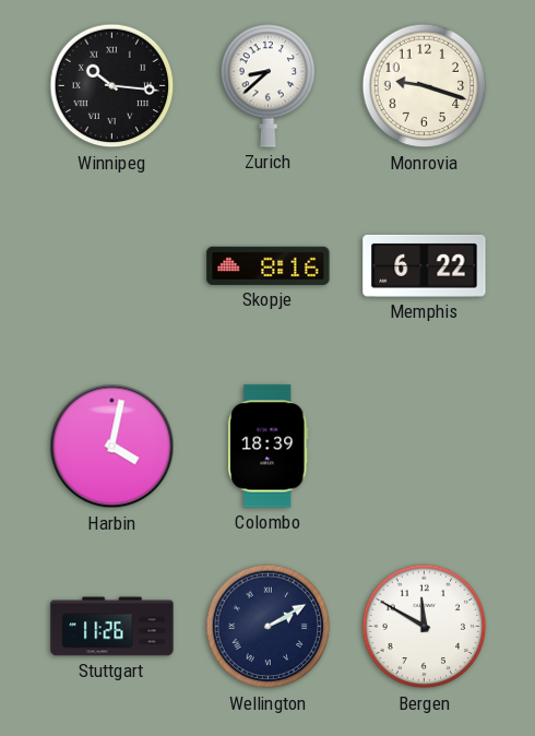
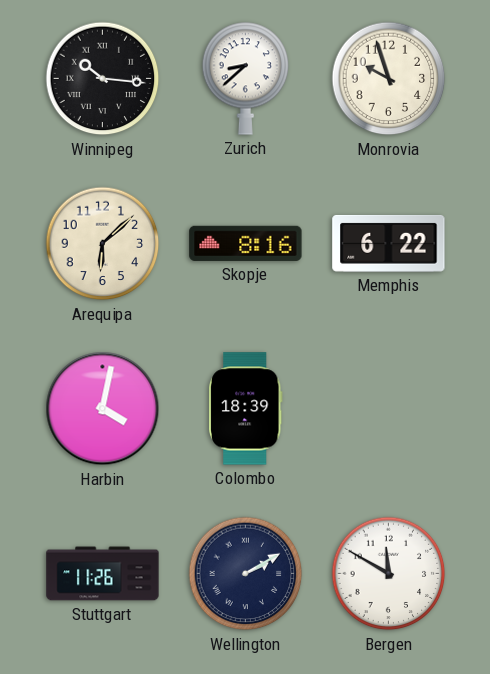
Monrovia: 9:18 -> 9:57 (389, 79)
Arequipa: none -> 6:08 (103, 244)
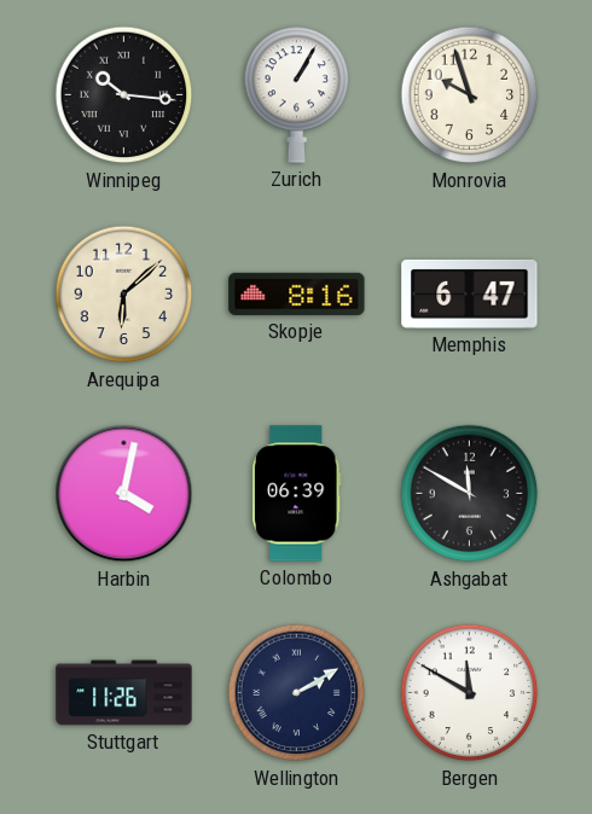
Zurich: 8:38 -> 1:05 (297, 94)
Memphis: 6:22 -> 6:47 (470, 293)
Colombo: 18:39 -> 06:39 (296, 494)
Ashgabat: none -> 11:50 (470, 494)
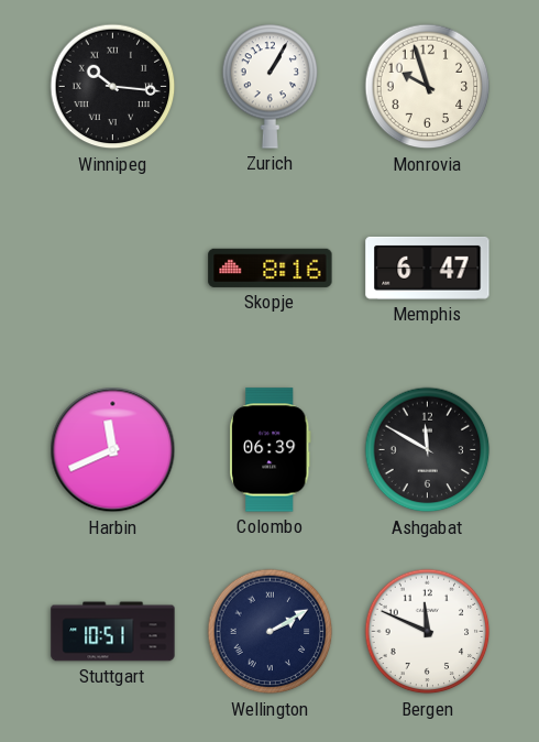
Arequipa: 6:08 -> none (124, 295)
Harbin: 4:02 -> 11:41 (113, 450)
Stuttgart: 11:26 -> 10:51 (113, 632)
Bergen: 11:50 -> 11:49 (428, 632)
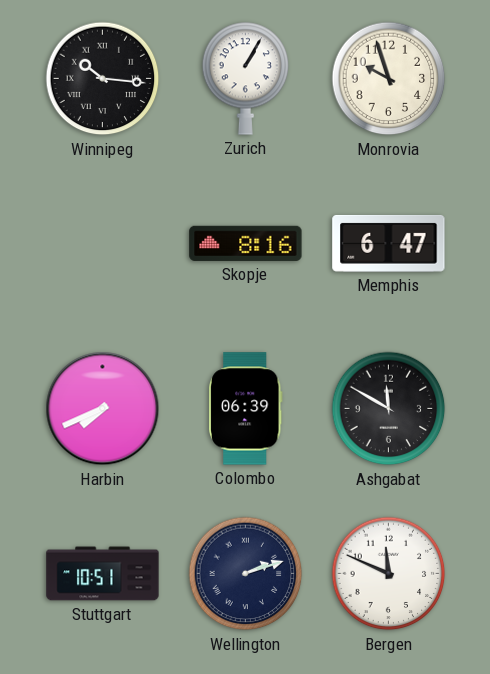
Harbin: 11:41 -> 7:41 (103, 409)
Wellington: 2:10 -> 2:12 (246, 574)
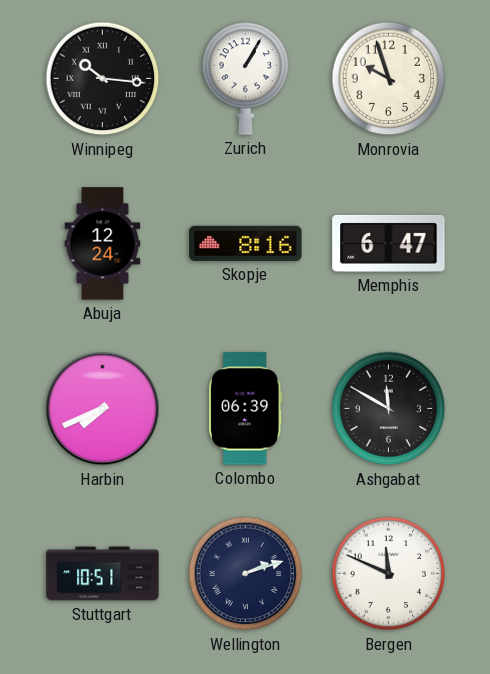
Abuja: none -> 12:24 (103, 244)
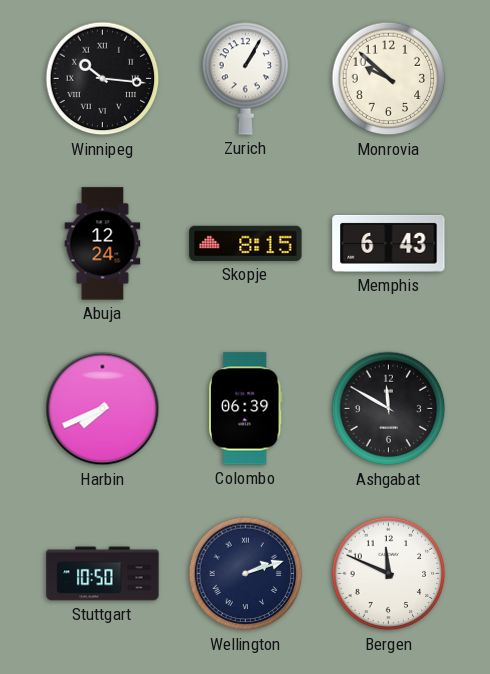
Monrovia: 9:57 -> 9:52 (389, 79)
Skopje: 8:16 -> 8:15 (246, 243)
Memphis: 6:47 -> 6:43 (389, 243)
Stuttgart: 10:51 -> 10:50 (103, 574)
